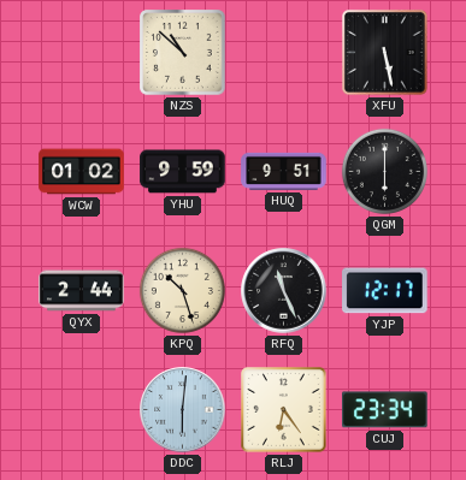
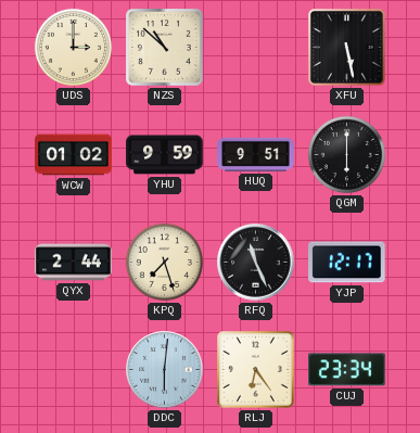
UDS: none -> 3:00 (73, 47)
KPQ: 10:27 -> 7:27 (164, 262)
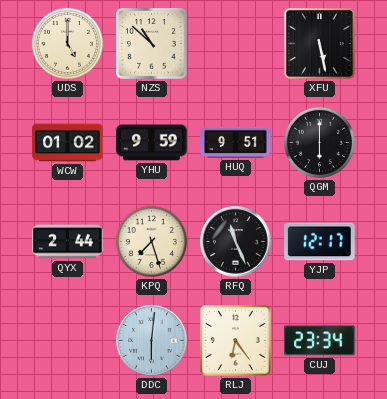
UDS: 3:00 -> 5:00 (67, 43)
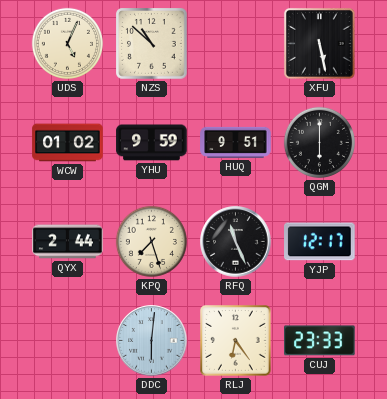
UDS: 5:00 -> 5:04 (67, 43)
CUJ: 23:34 -> 23:33 (320, 341)
